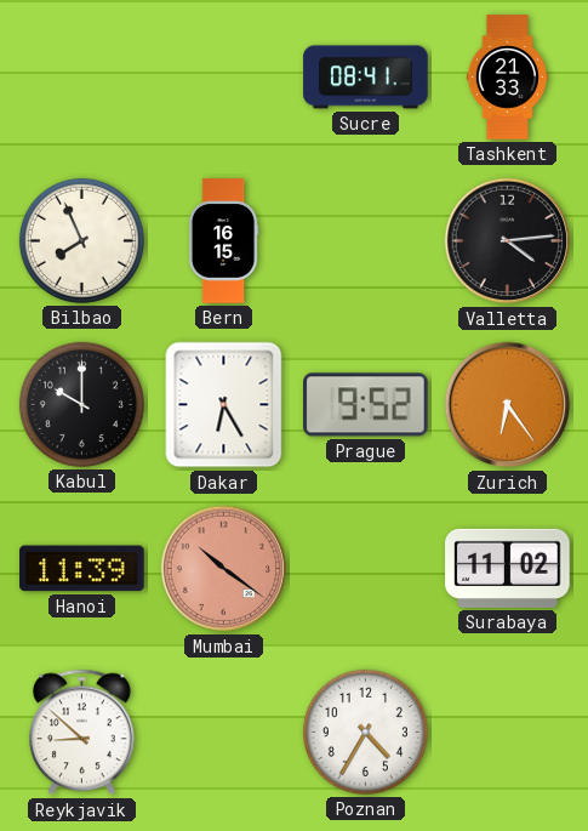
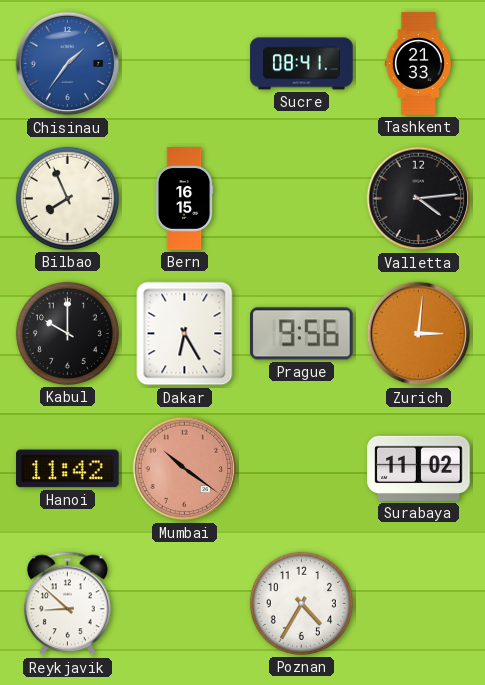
Chisinau: none -> 1:36 (68, 64)
Prague: 9:52 -> 9:56 (302, 334)
Zurich: 6:24 -> 3:01 (419, 334)
Hanoi: 11:39 -> 11:42 (68, 469)
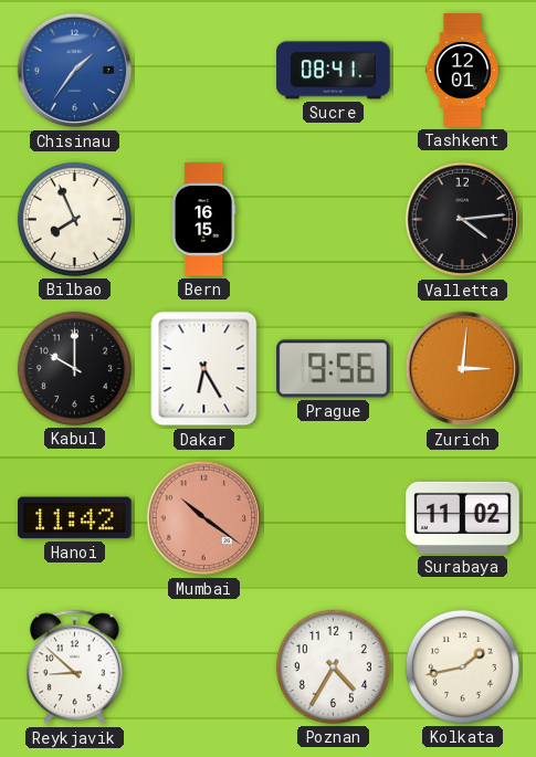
Tashkent: 21:33 -> 12:01 (462, 71)
Kolkata: none -> 1:43 (462, 666)
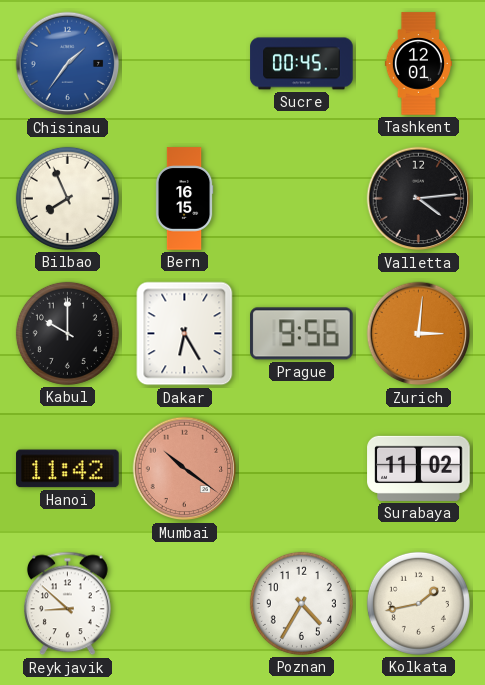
Sucre: 08:41 -> 00:45 (302, 64)
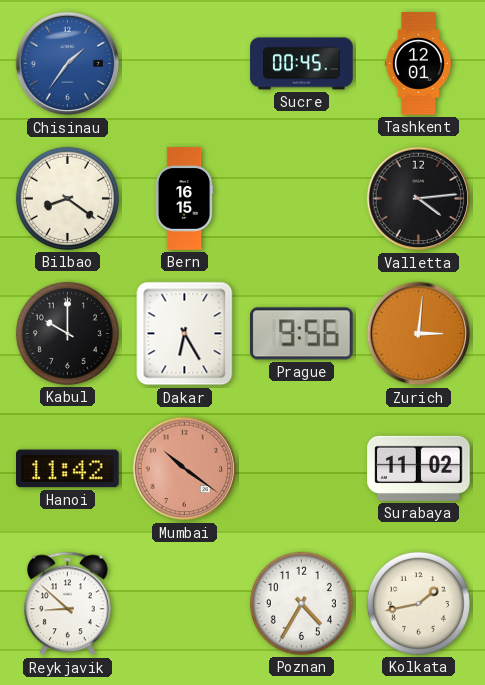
Bilbao: 7:56 -> 8:21 (67, 198)
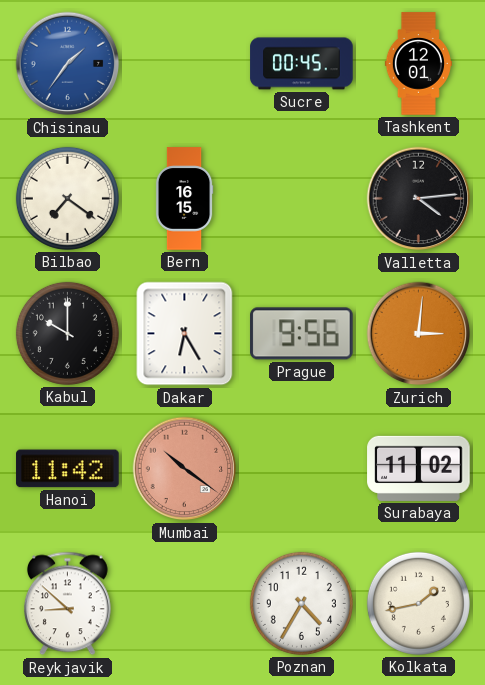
Bilbao: 8:21 -> 7:21 (67, 198)
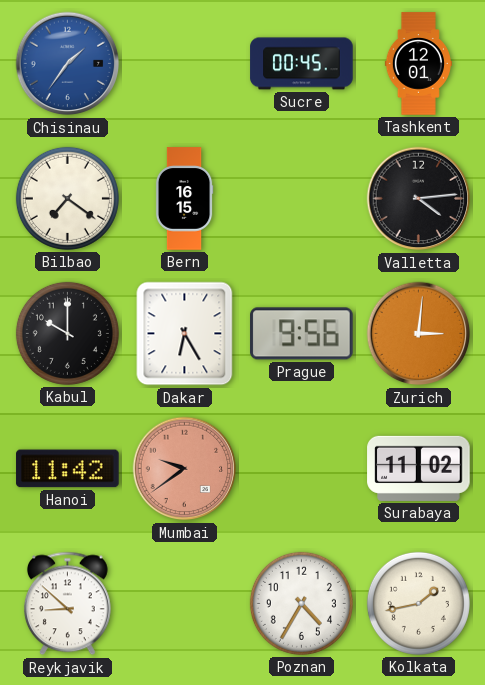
Mumbai: 10:21 -> 9:39 (185, 469)
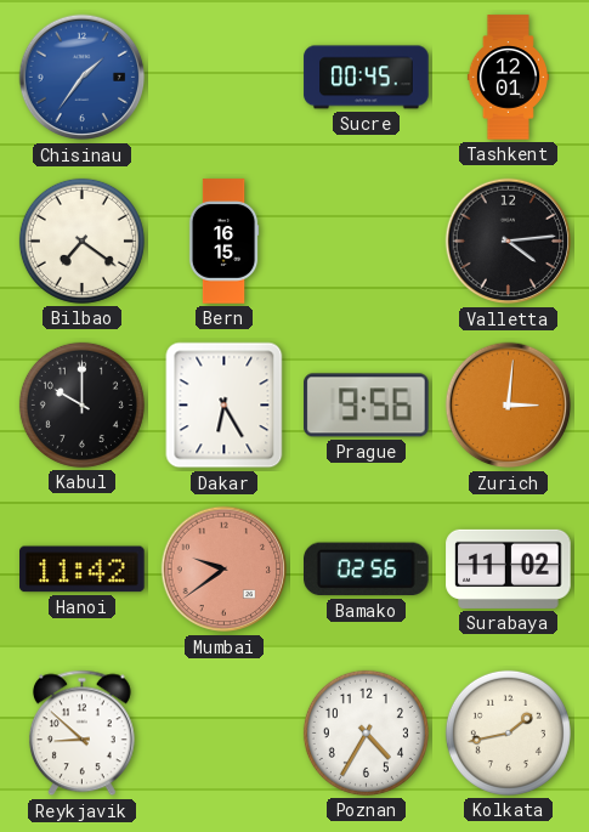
Bamako: none -> 02:56 (367, 570)
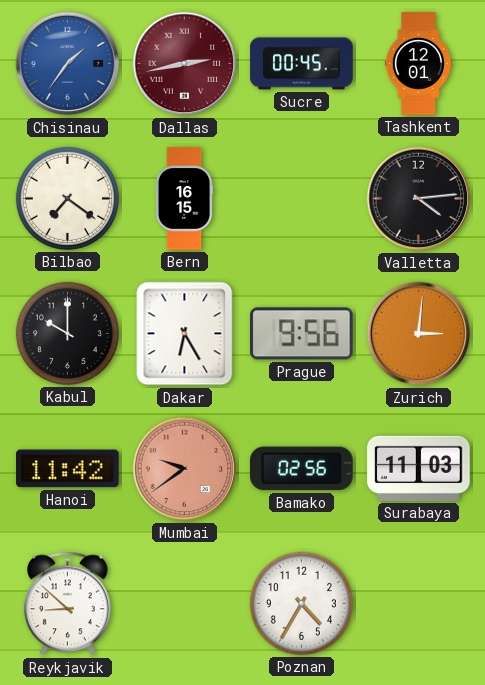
Dallas: none -> 2:43 (185, 64)
Surabaya: 11:02 -> 11:03 (419, 468)
Kolkata: 1:43 -> none (508, 732)
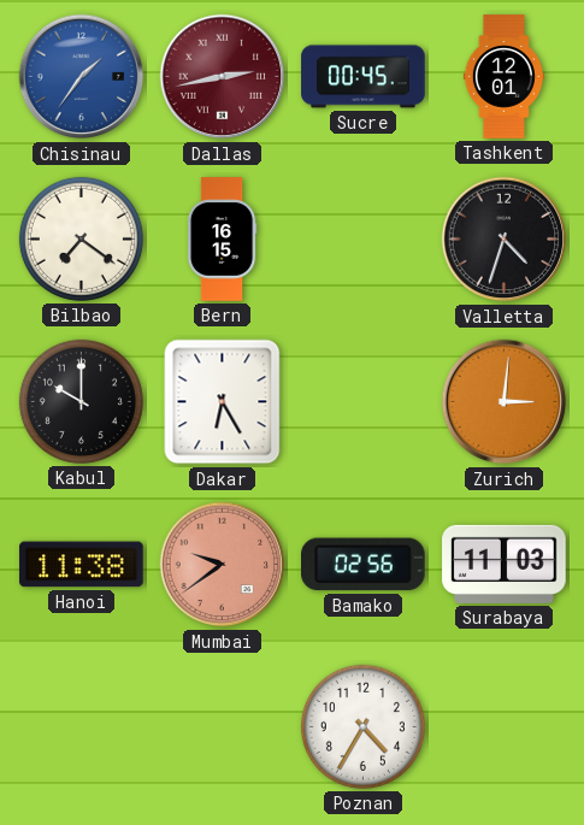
Valletta: 4:14 -> 4:33 (505, 240)
Prague: 9:56 -> none (302, 334)
Hanoi: 11:42 -> 11:38 (82, 565)
Reykjavik: 8:52 -> none (67, 604)
